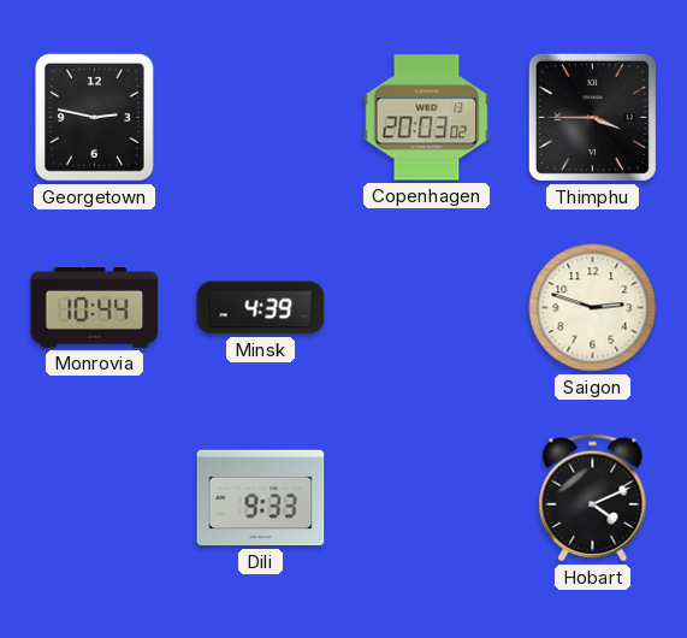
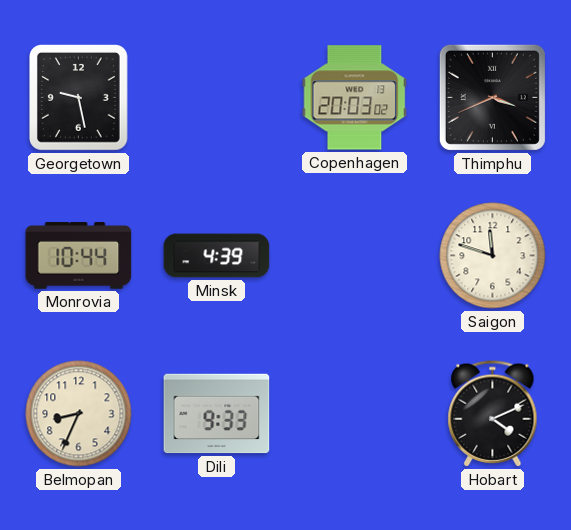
Georgetown: 2:47 -> 9:28 (79, 98)
Thimphu: 3:45 -> 3:41 (492, 97)
Saigon: 2:48 -> 11:48 (493, 256)
Belmopan: none -> 8:34 (79, 414)
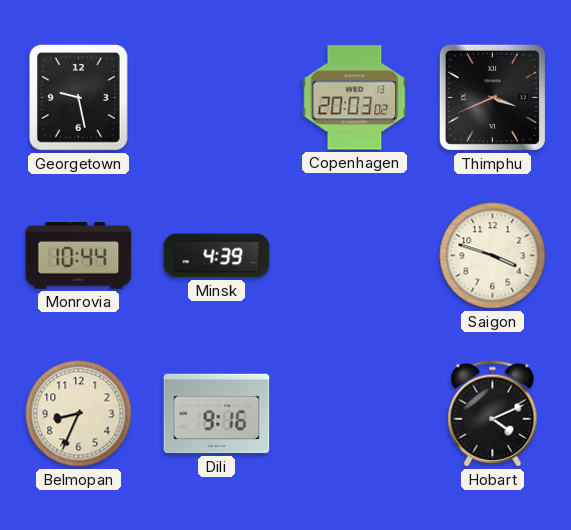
Saigon: 11:48 -> 3:48 (493, 256)
Dili: 9:33 -> 9:16 (217, 414)
